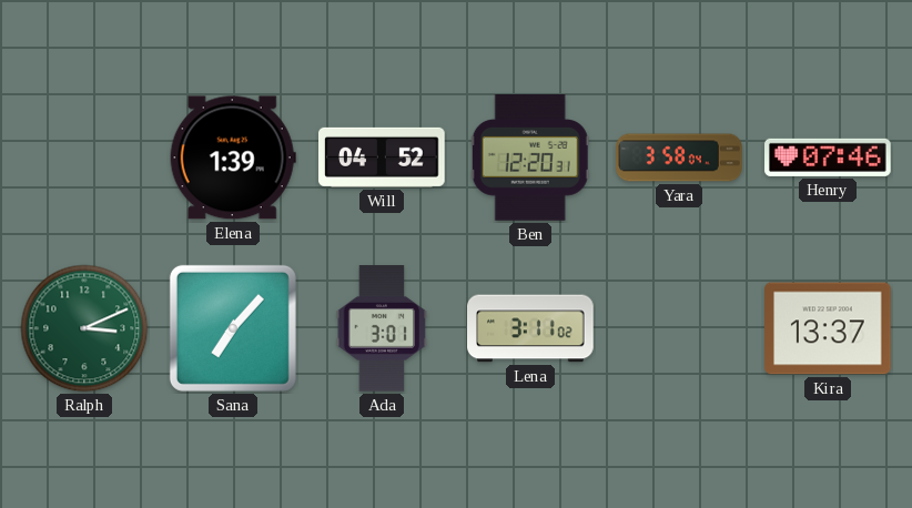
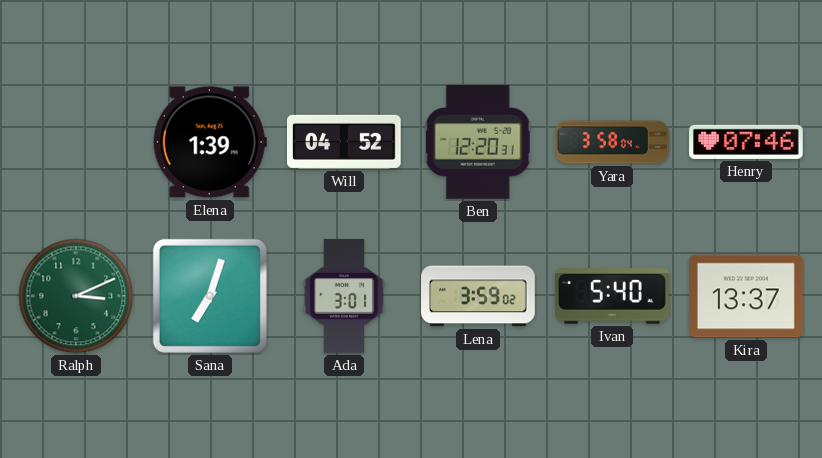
Sana: 7:07 -> 7:03 (210, 296)
Lena: 3:11 -> 3:59 (478, 296)
Ivan: none -> 5:40 (613, 296)
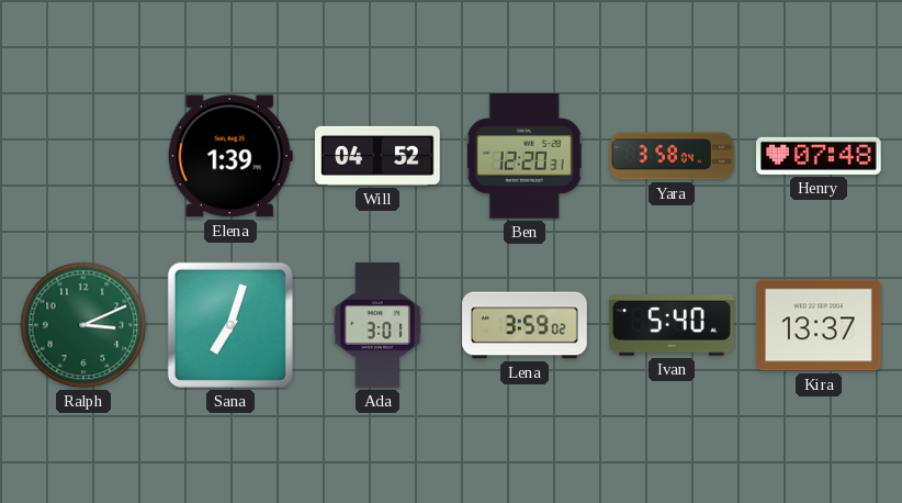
Henry: 07:46 -> 07:48 (819, 156)
